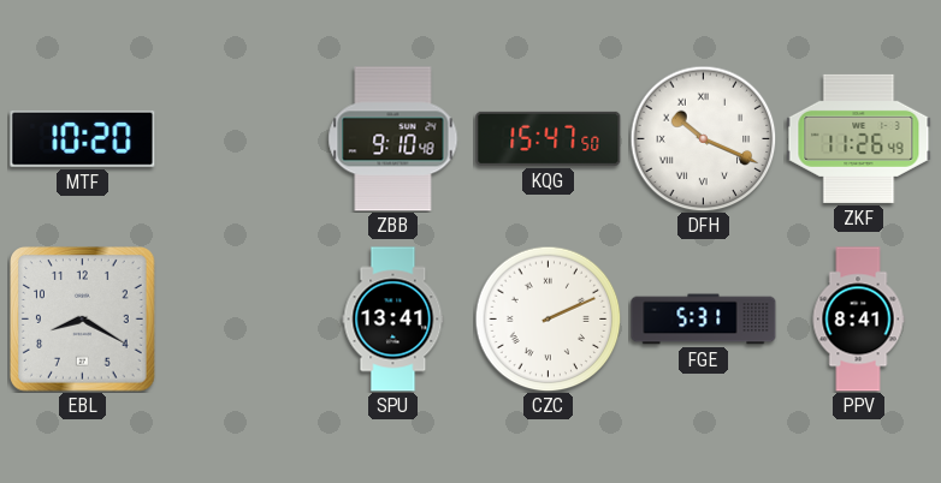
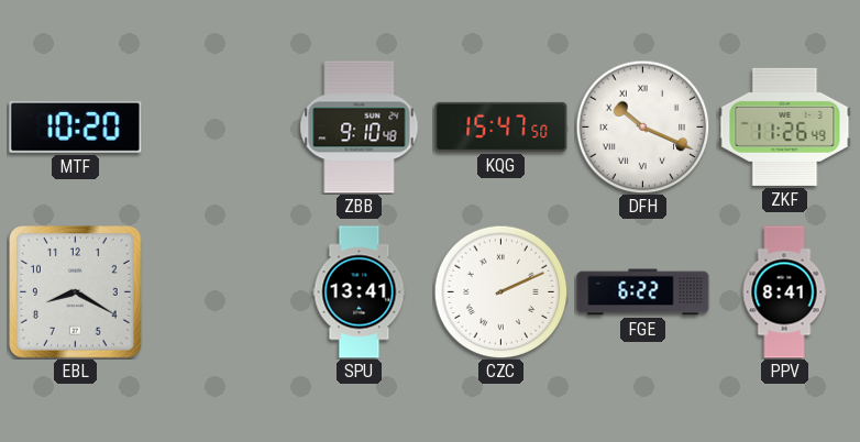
FGE: 5:31 -> 6:22 (643, 292)
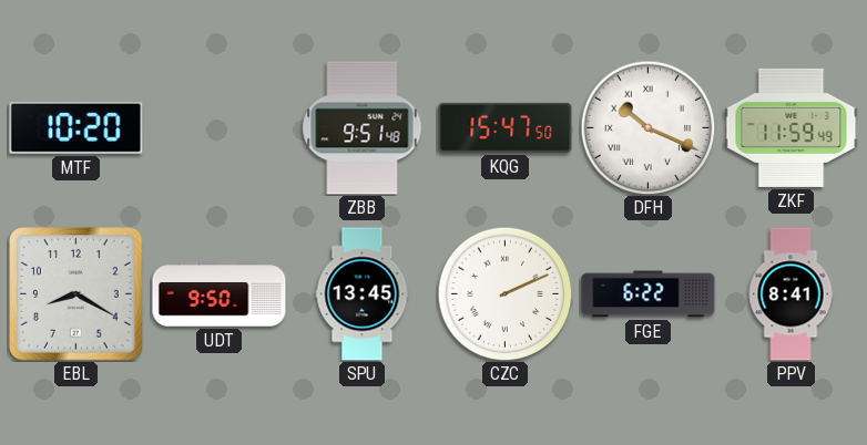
ZBB: 9:10 -> 9:51 (363, 128)
ZKF: 11:26 -> 11:59 (792, 127)
UDT: none -> 9:50 (220, 294)
SPU: 13:41 -> 13:45 (363, 294)
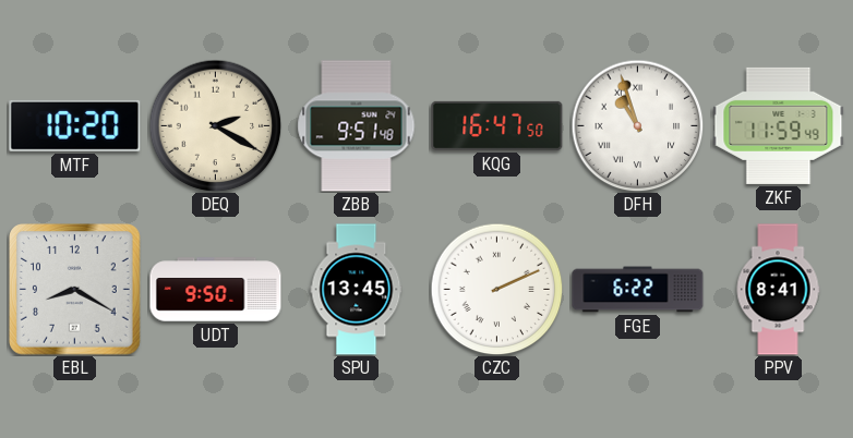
DEQ: none -> 2:20 (215, 125)
KQG: 15:47 -> 16:47 (497, 125)
DFH: 10:19 -> 10:57 (637, 125)
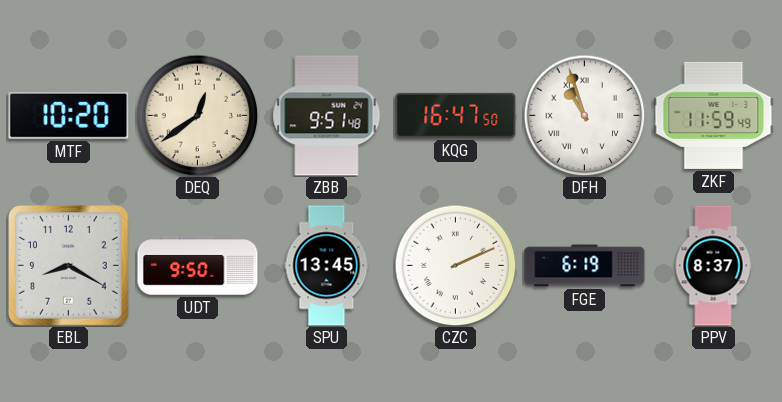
DEQ: 2:20 -> 12:39 (197, 115)
FGE: 6:22 -> 6:19 (585, 266)
PPV: 8:41 -> 8:37 (713, 266)
